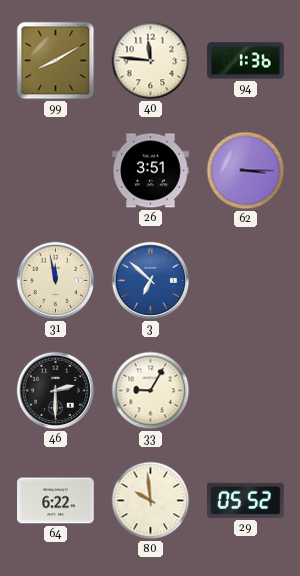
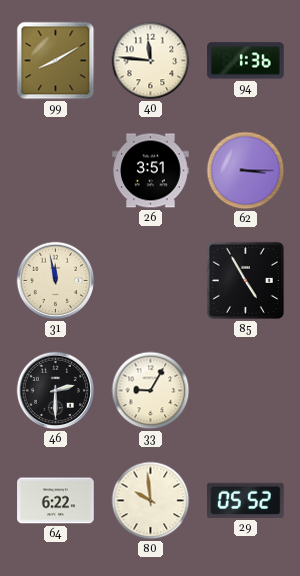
3: 6:52 -> none (151, 281)
85: none -> 4:55 (245, 280)
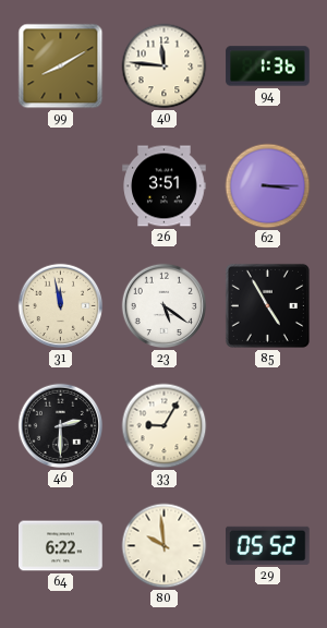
23: none -> 5:21 (165, 306)
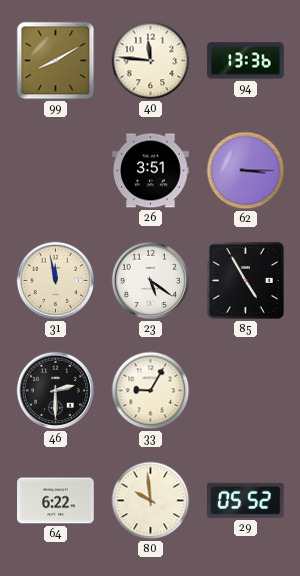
94: 1:36 -> 13:36 (246, 61)
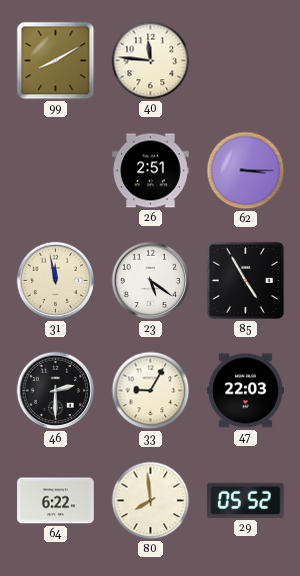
94: 13:36 -> none (246, 61)
26: 3:51 -> 2:51 (151, 171)
47: none -> 22:03 (246, 391)
80: 9:59 -> 7:59 (151, 501)
